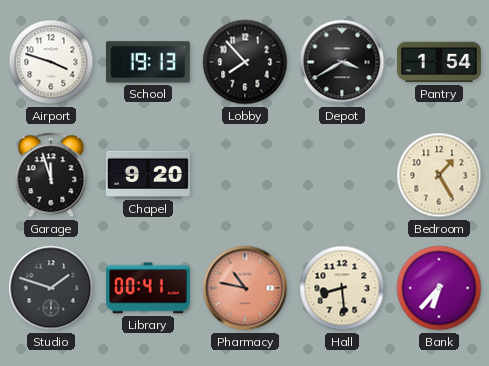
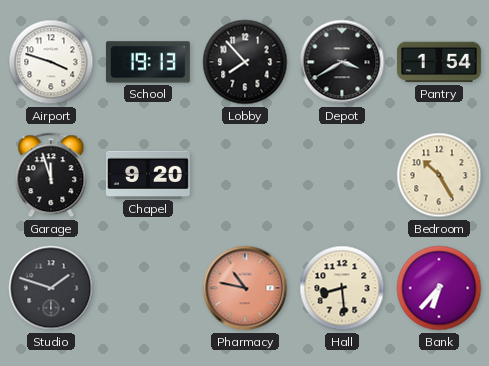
Bedroom: 1:25 -> 10:25 (439, 175)
Library: 00:41 -> none (148, 288)
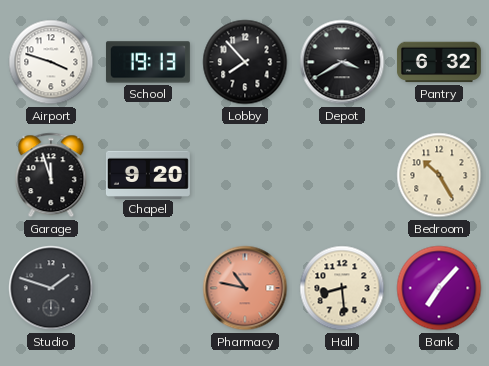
Pantry: 1:54 -> 6:32 (439, 62)
Bank: 6:37 -> 7:07 (439, 288)
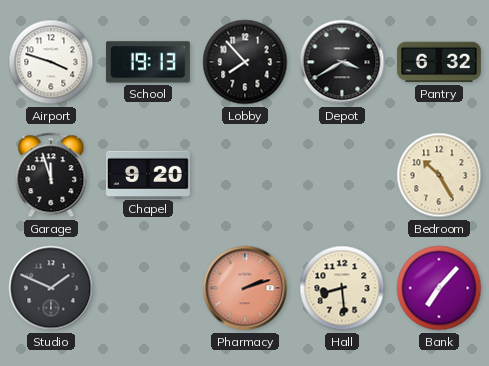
Studio: 1:48 -> 1:49 (51, 288)
Pharmacy: 10:47 -> 2:12 (245, 288)
